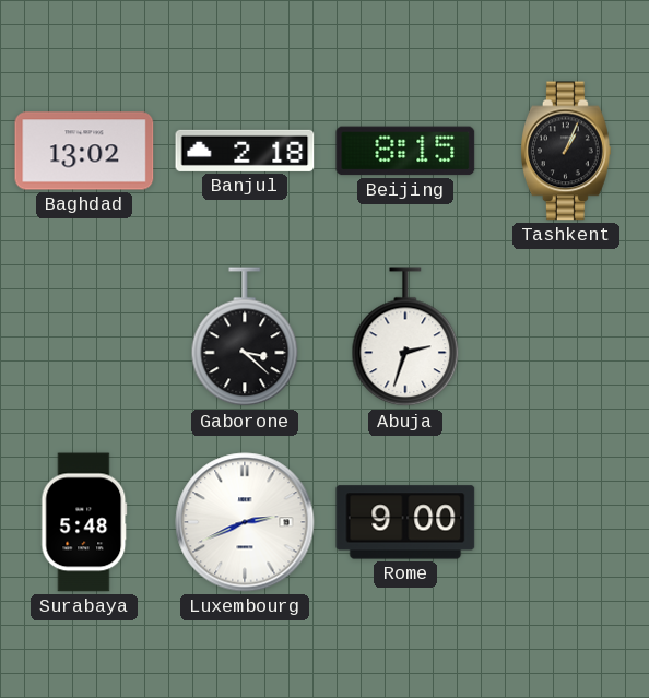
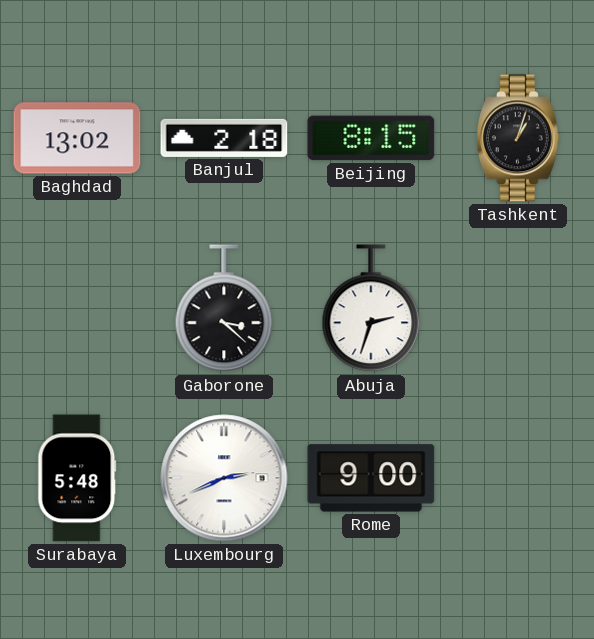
Tashkent: 1:04 -> 1:03 (519, 138)
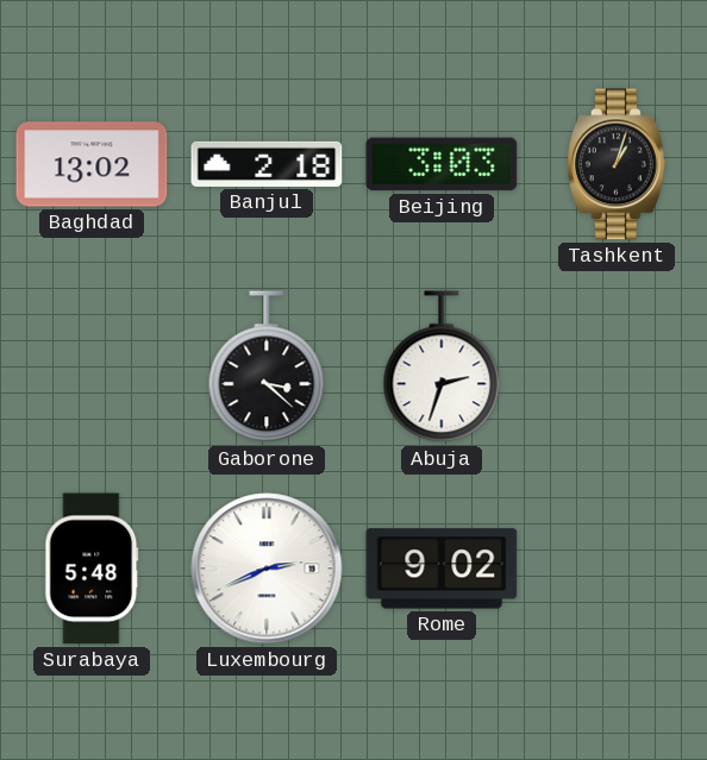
Beijing: 8:15 -> 3:03 (442, 164)
Rome: 9:00 -> 9:02 (442, 569)
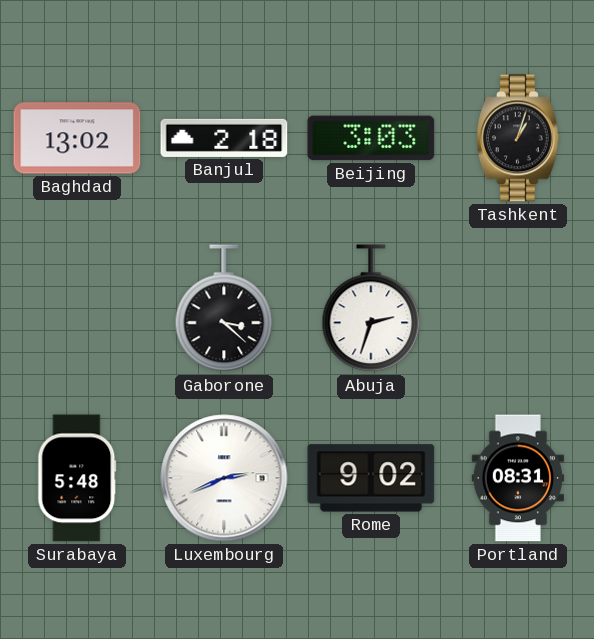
Portland: none -> 08:31 (517, 478)
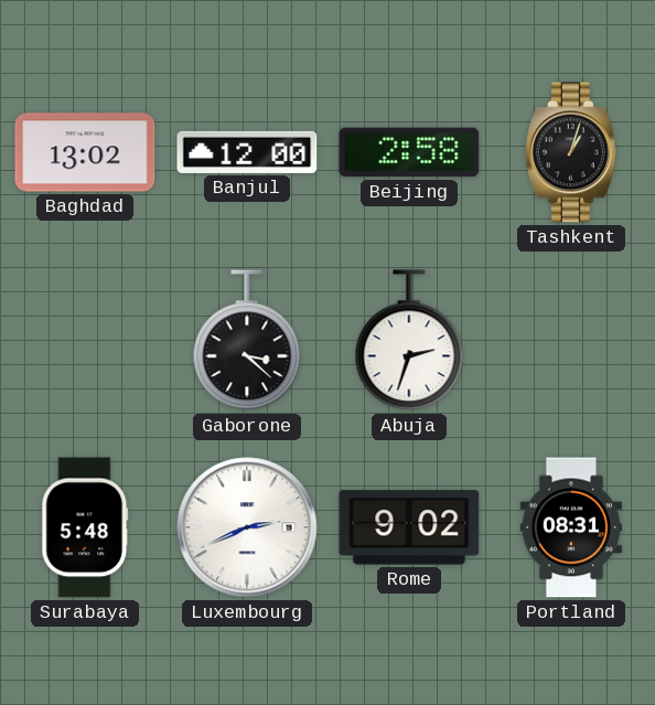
Banjul: 2:18 -> 12:00 (247, 152)
Beijing: 3:03 -> 2:58 (409, 152)
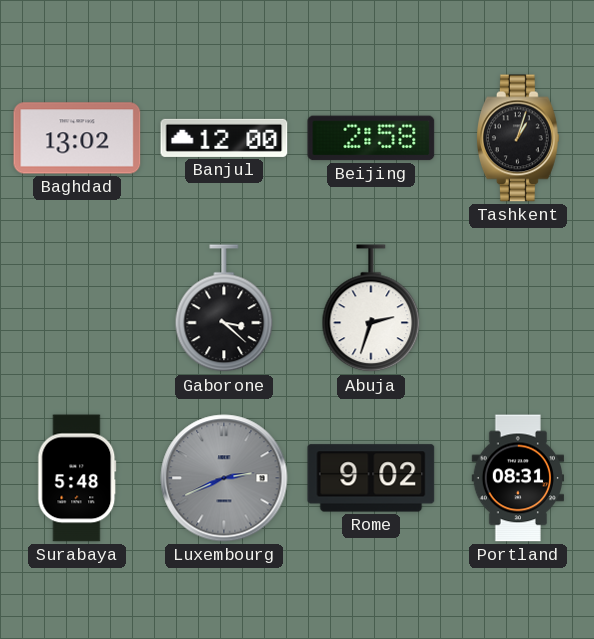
Luxembourg dial: white -> grey (224, 478)
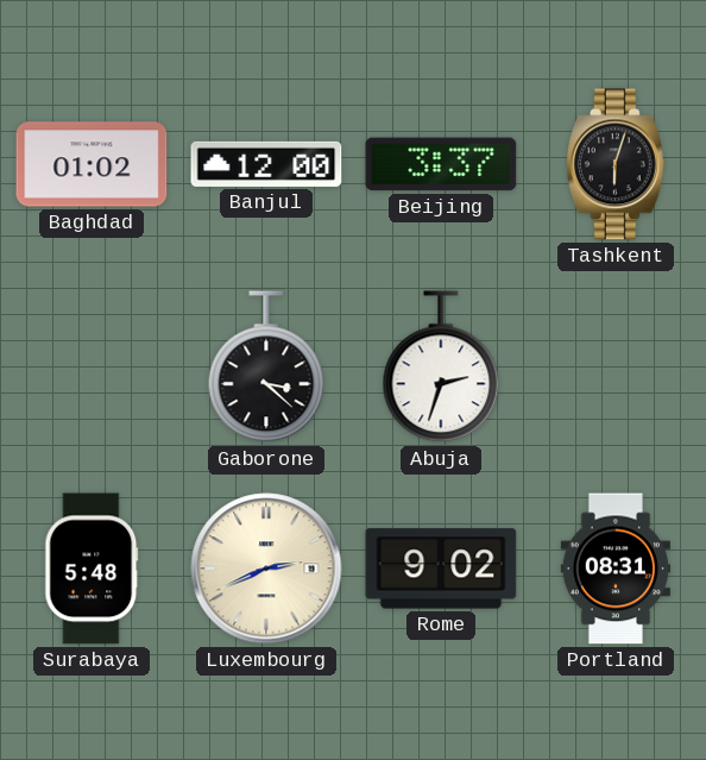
Baghdad: 13:02 -> 01:02 (92, 164)
Beijing: 2:58 -> 3:37 (441, 164)
Tashkent: 1:03 -> 6:03 (617, 164)
Luxembourg dial: grey -> cream (266, 569)
